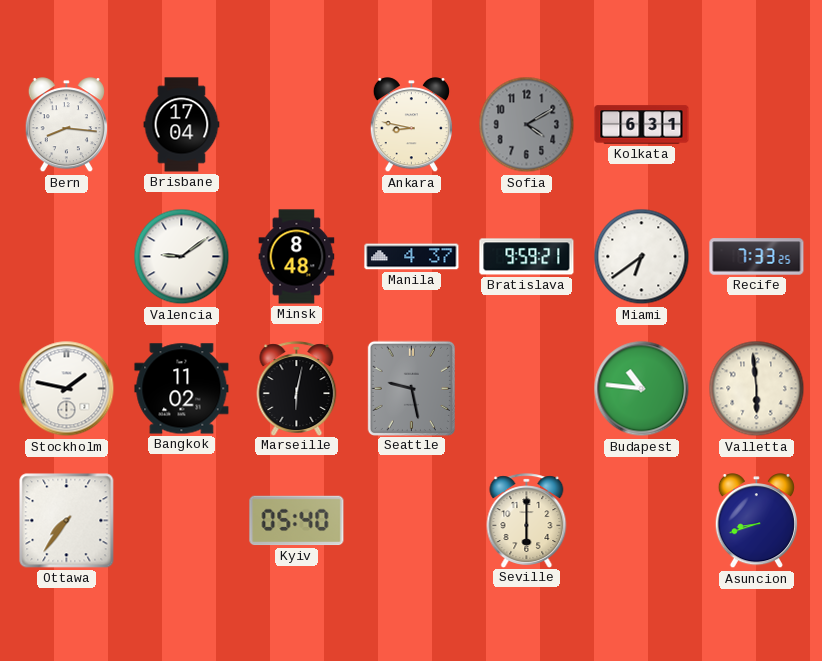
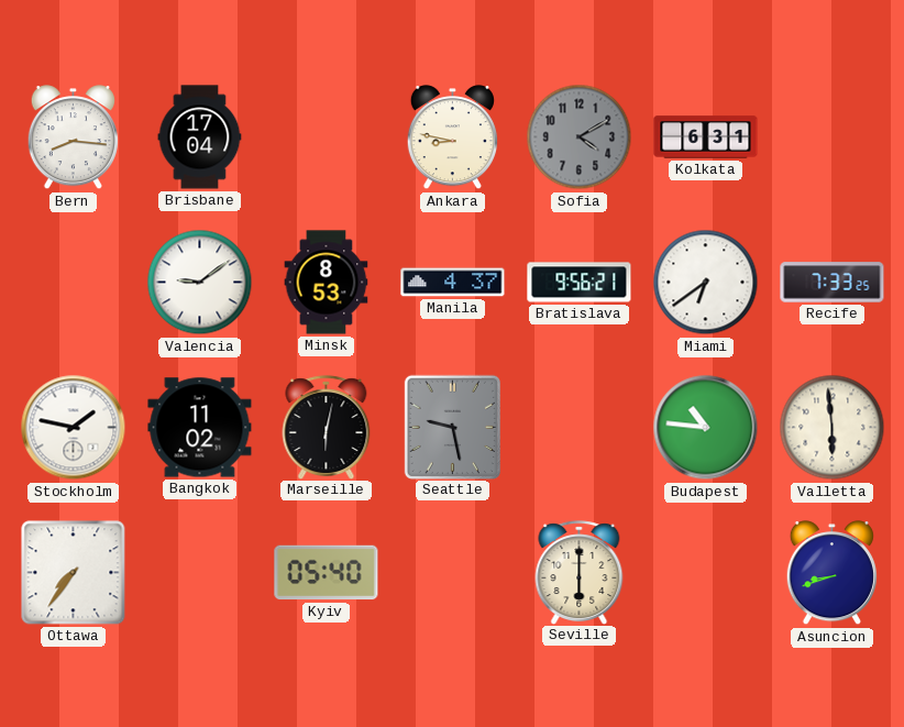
Minsk: 8:48 -> 8:53 (327, 283)
Bratislava: 9:59 -> 9:56 (580, 283)
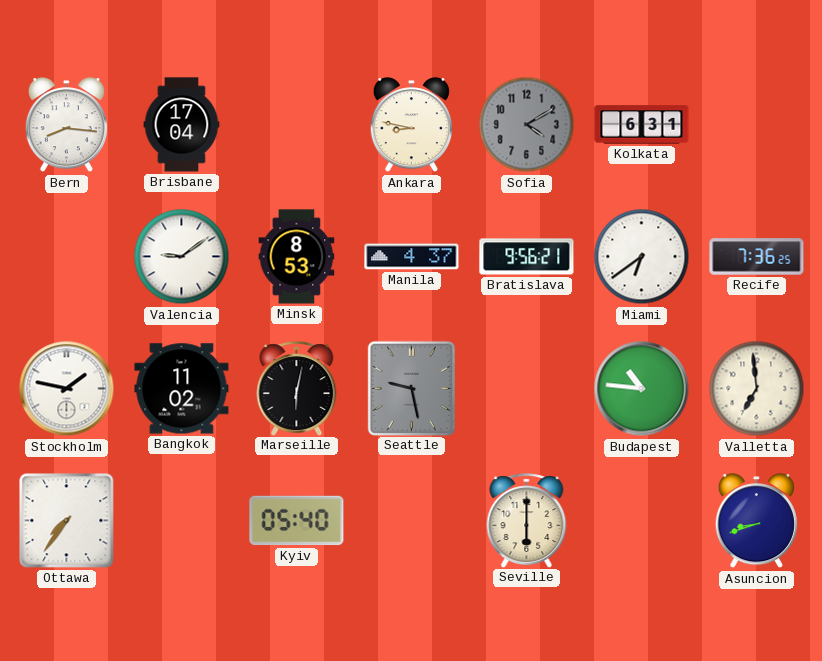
Recife: 7:33 -> 7:36 (757, 257)
Valletta: 5:59 -> 6:59 (757, 389)
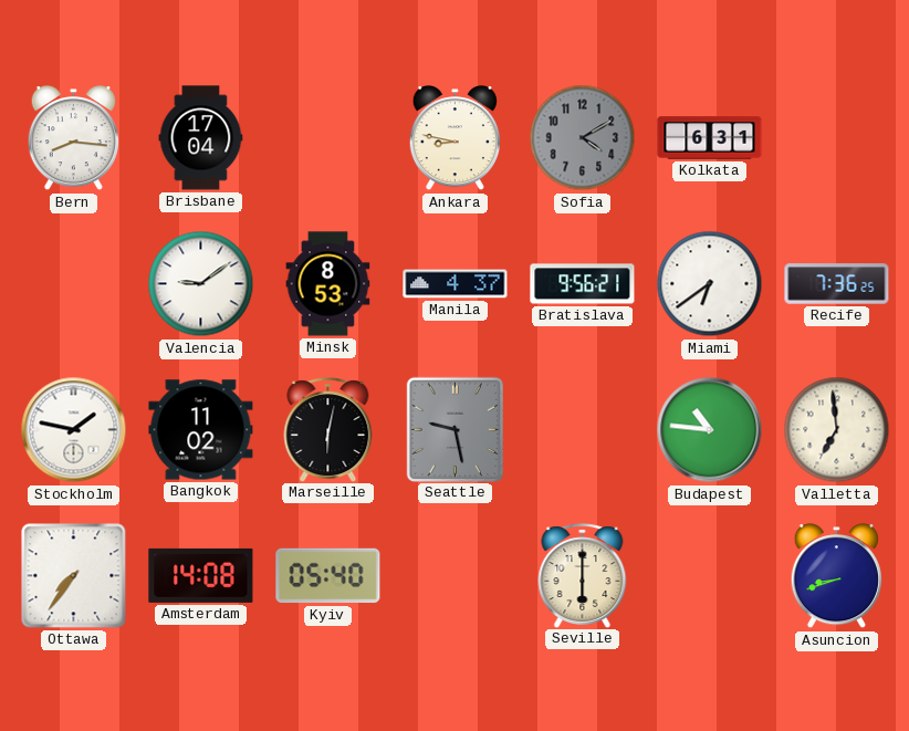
Amsterdam: none -> 14:08 (201, 575)
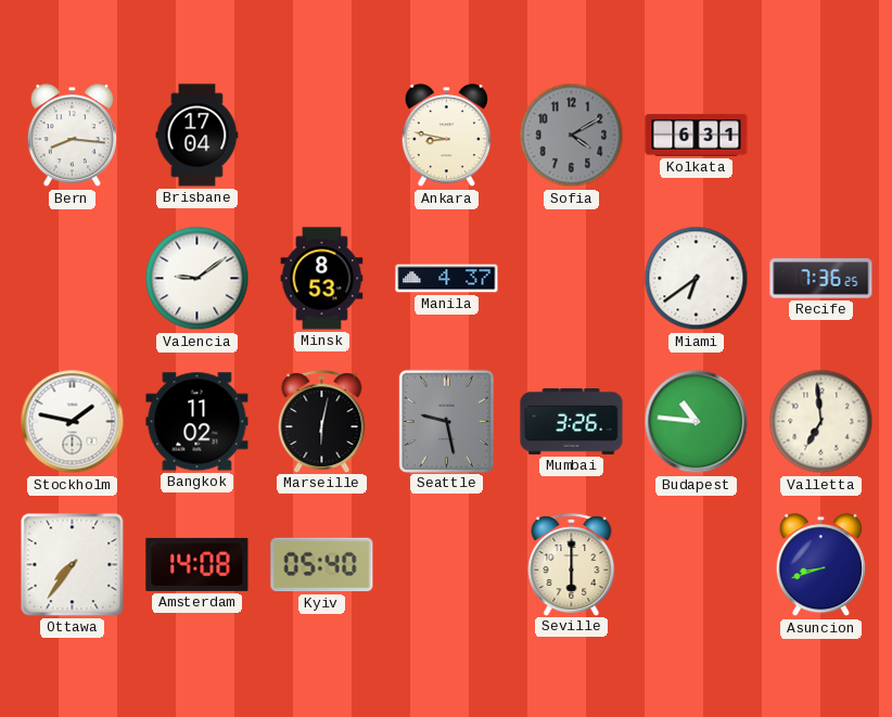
Bratislava: 9:56 -> none (583, 284)
Mumbai: none -> 3:26 (572, 422)
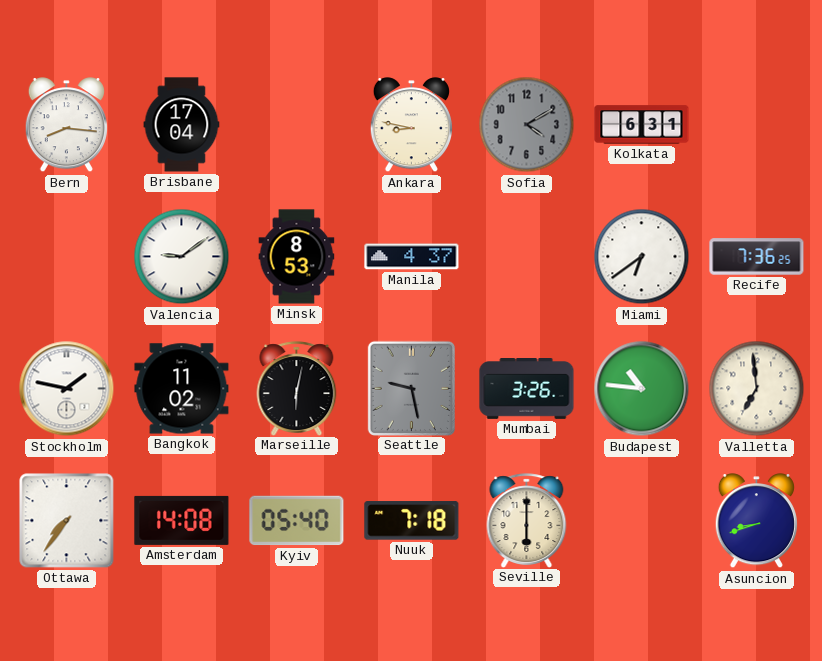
Nuuk: none -> 7:18 (412, 521)
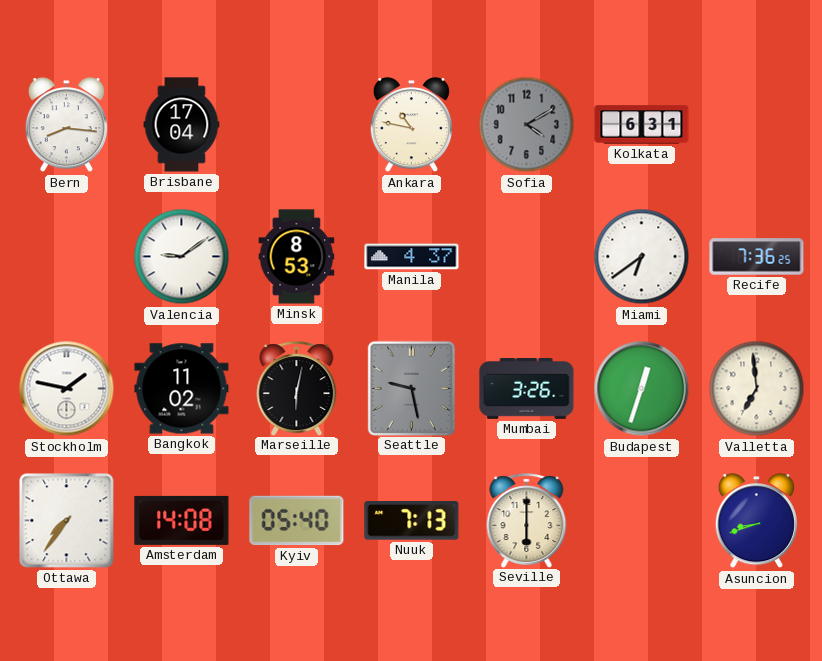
Ankara: 8:47 -> 10:47 (411, 125)
Budapest: 10:46 -> 12:33 (642, 389)
Nuuk: 7:18 -> 7:13 (412, 521)
